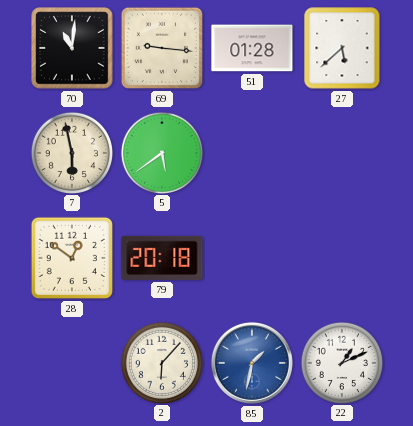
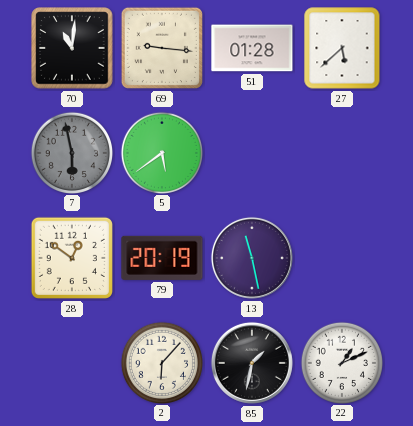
7 dial: cream -> grey (71, 152)
79: 20:18 -> 20:19 (162, 258)
13: none -> 11:28 (252, 258)
85 dial: blue -> black (252, 363)
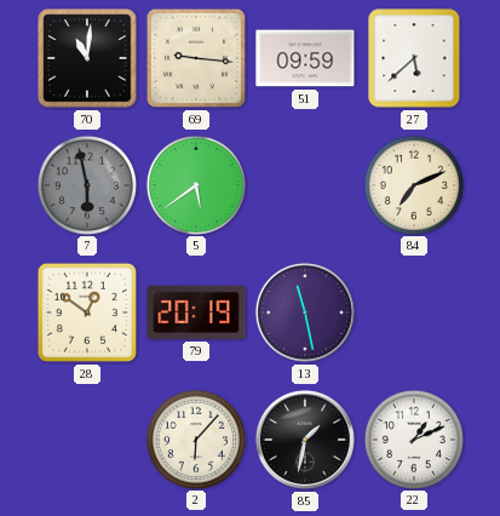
51: 01:28 -> 09:59 (305, 58)
84: none -> 7:11 (413, 184)
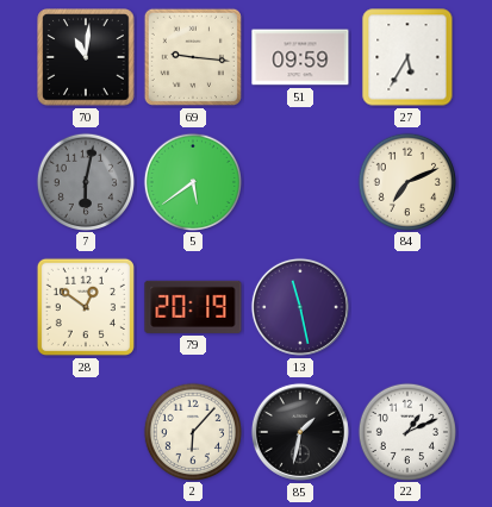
27: 5:38 -> 5:35 (407, 57)
7: 5:58 -> 6:02 (85, 181)
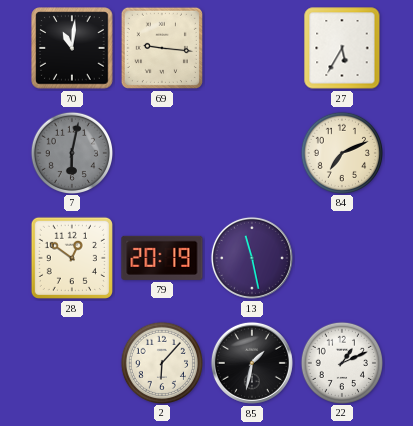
51: 09:59 -> none (300, 57)
5: 5:39 -> none (192, 181)
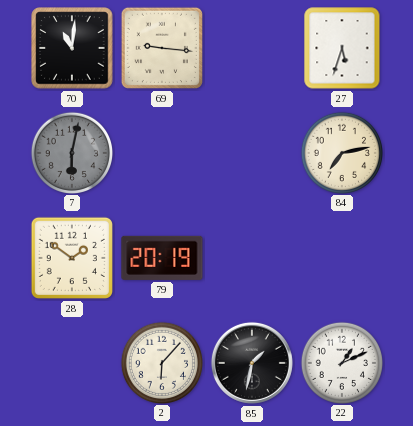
27: 5:35 -> 5:33 (342, 48)
84: 7:11 -> 7:13 (341, 152)
28: 12:51 -> 1:51 (72, 258)
13: 11:28 -> none (252, 258)
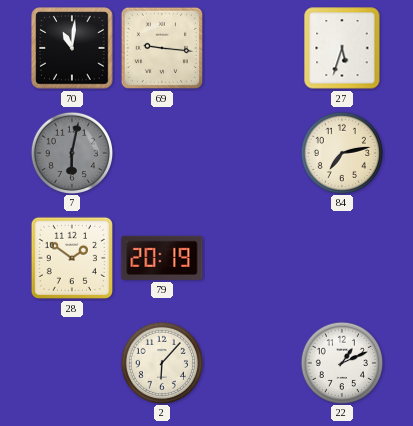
85: 1:32 -> none (252, 363)
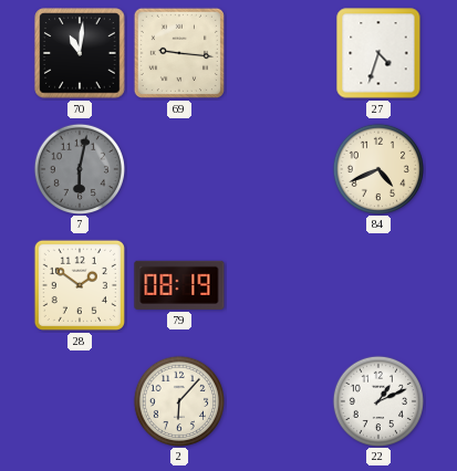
27: 5:33 -> 4:33 (378, 53)
84: 7:13 -> 4:41 (377, 168)
79: 20:19 -> 08:19 (179, 285)
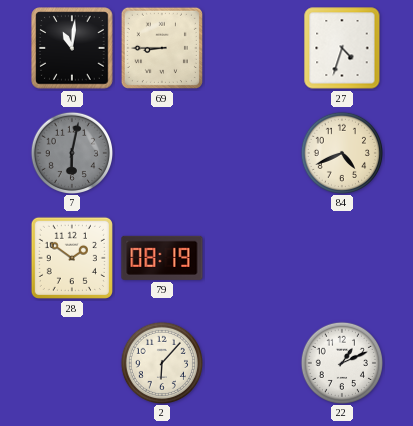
69: 9:16 -> 8:45 (162, 48)
